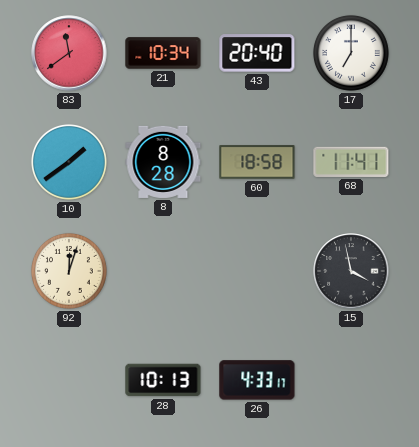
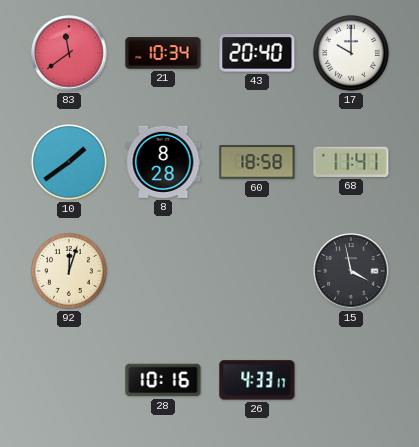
17: 7:00 -> 10:00 (351, 53)
28: 10:13 -> 10:16 (163, 380)
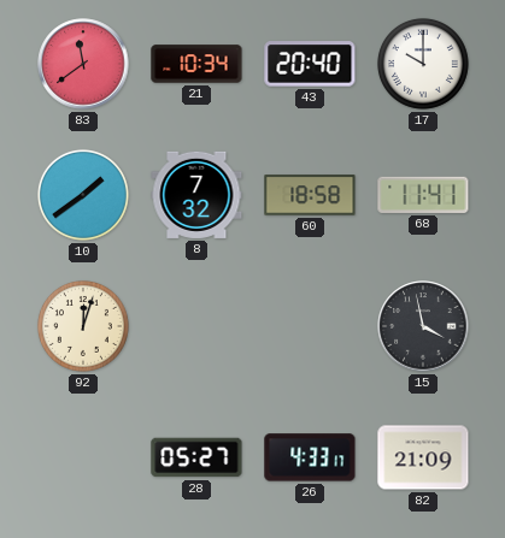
8: 8:28 -> 7:32 (196, 195)
28: 10:16 -> 05:27 (196, 457)
82: none -> 21:09 (423, 457)
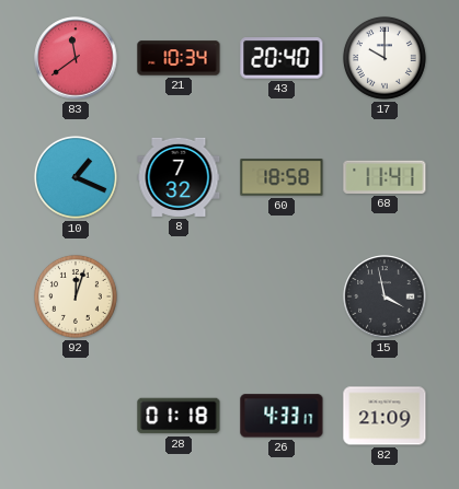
10: 1:39 -> 1:19 (76, 177)
28: 05:27 -> 01:18 (179, 416)
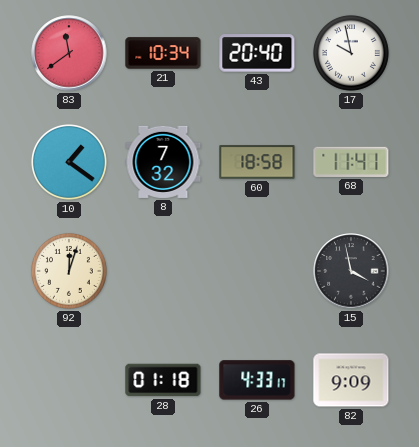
17: 10:00 -> 9:58 (351, 53)
10: 1:19 -> 1:21 (69, 162)
82: 21:09 -> 9:09 (351, 380)
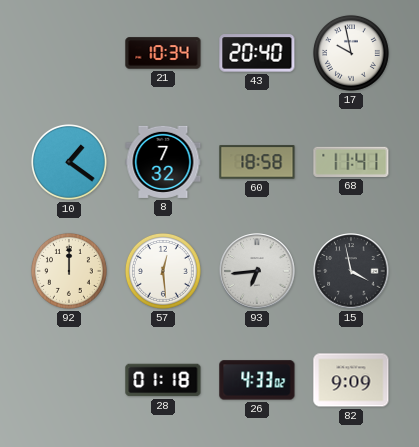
83: 11:39 -> none (69, 53)
92: 12:03 -> 12:00 (69, 271)
57: none -> 12:29 (163, 271)
93: none -> 6:44 (257, 271)
26: 4:33:17 -> 4:33:02 (257, 380)
